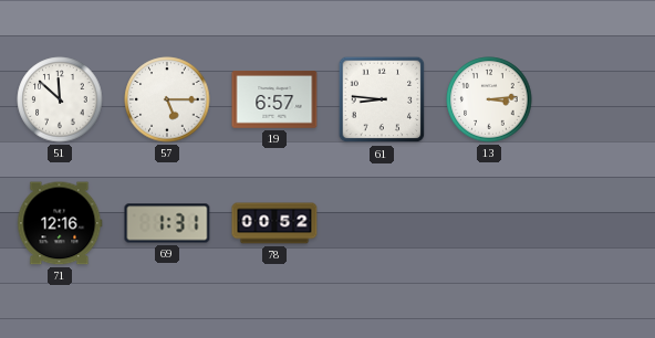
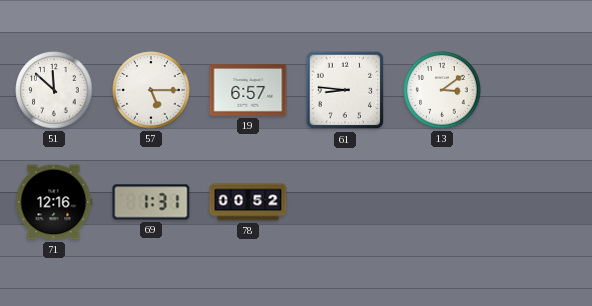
13: 3:14 -> 3:09 (442, 90)
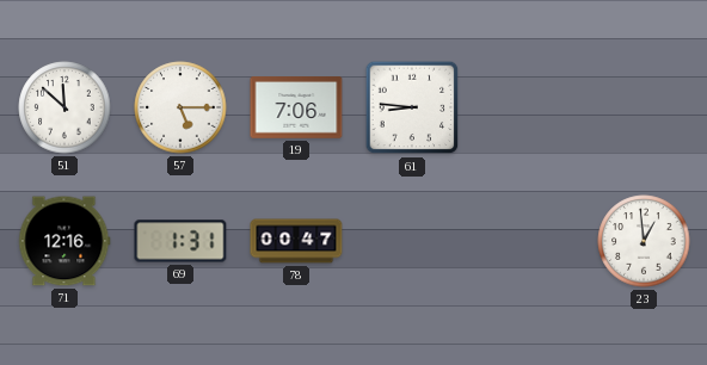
19: 6:57 -> 7:06 (296, 107)
13: 3:09 -> none (442, 90)
78: 00:52 -> 00:47 (296, 241)
23: none -> 12:59 (644, 241)
